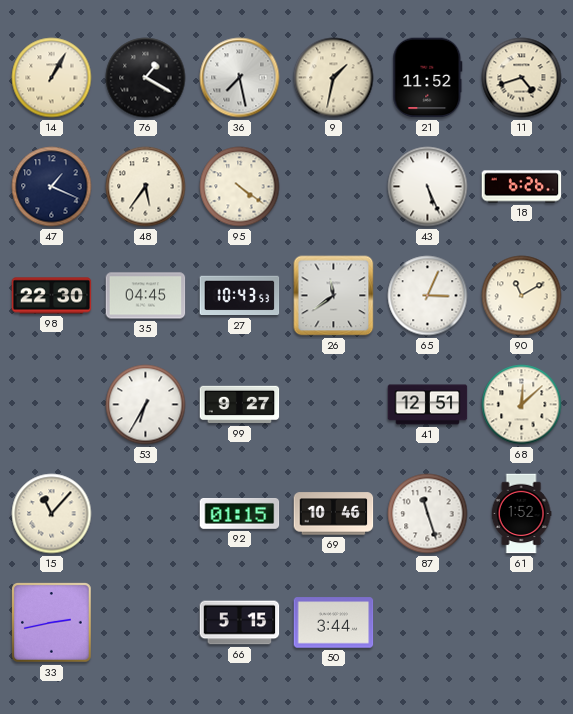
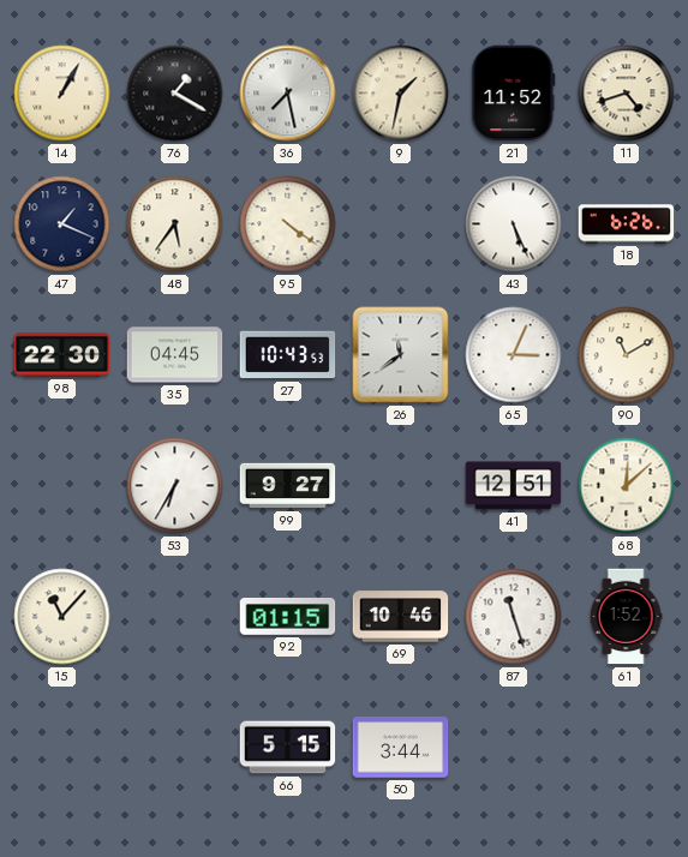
33: 2:43 -> none (52, 623)
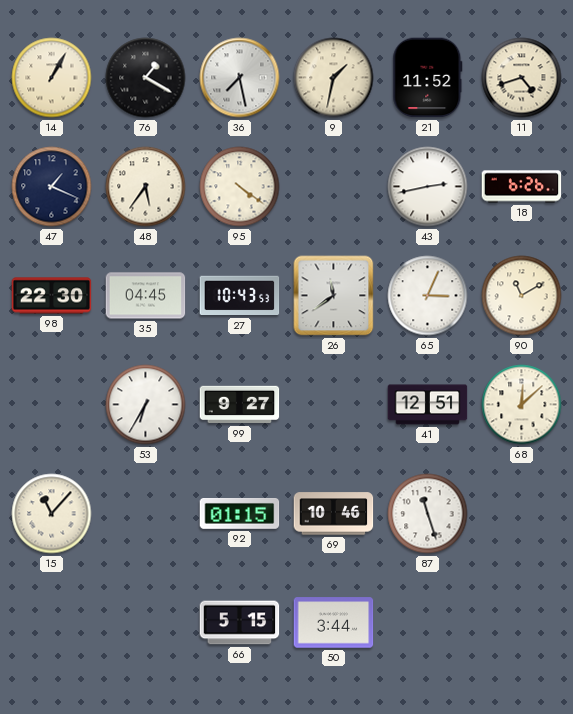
43: 5:26 -> 2:43 (428, 187)
61: 1:52 -> none (626, 617)
